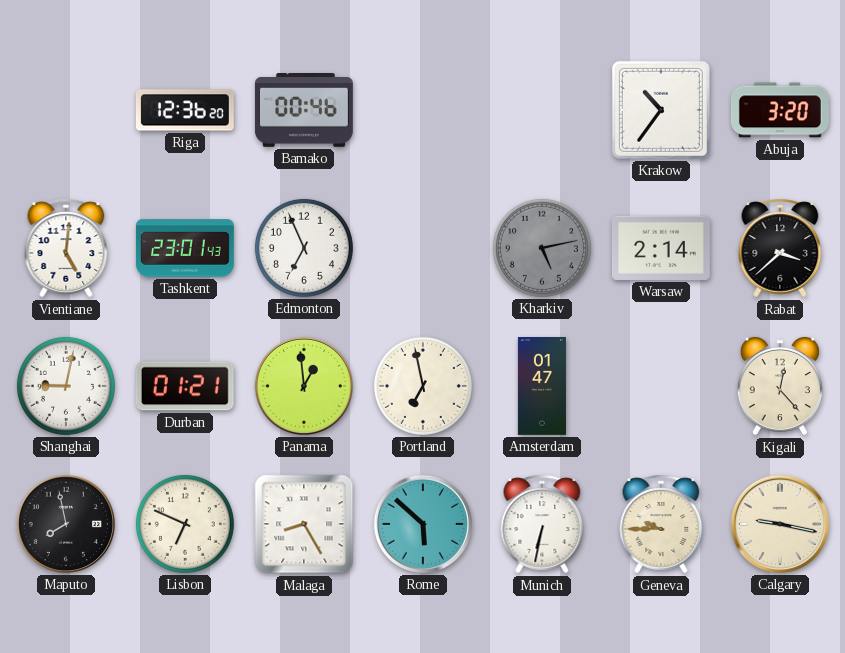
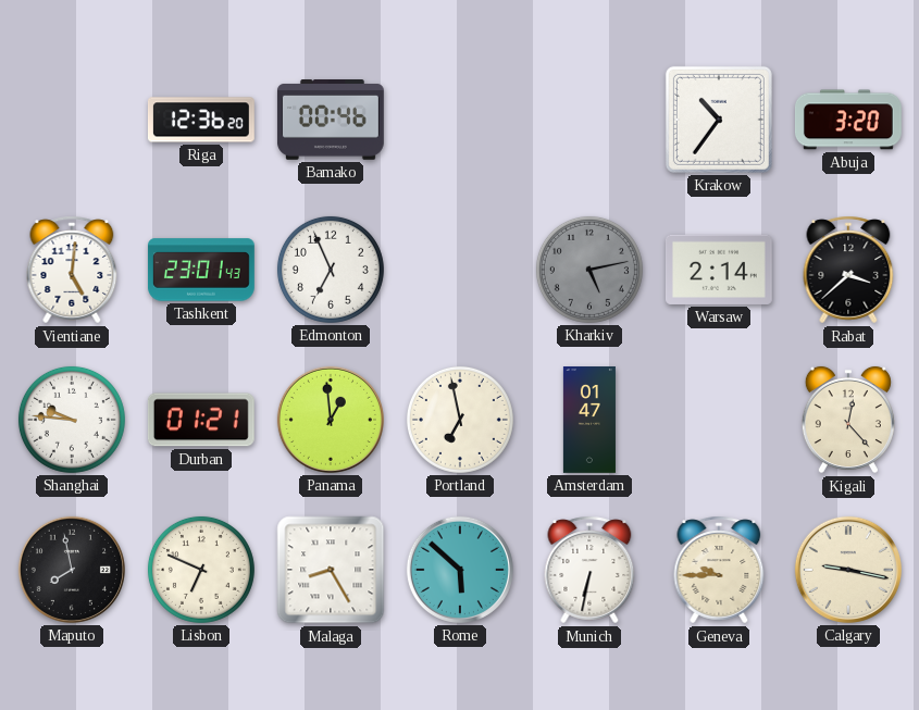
Shanghai: 9:02 -> 9:46 (72, 420)
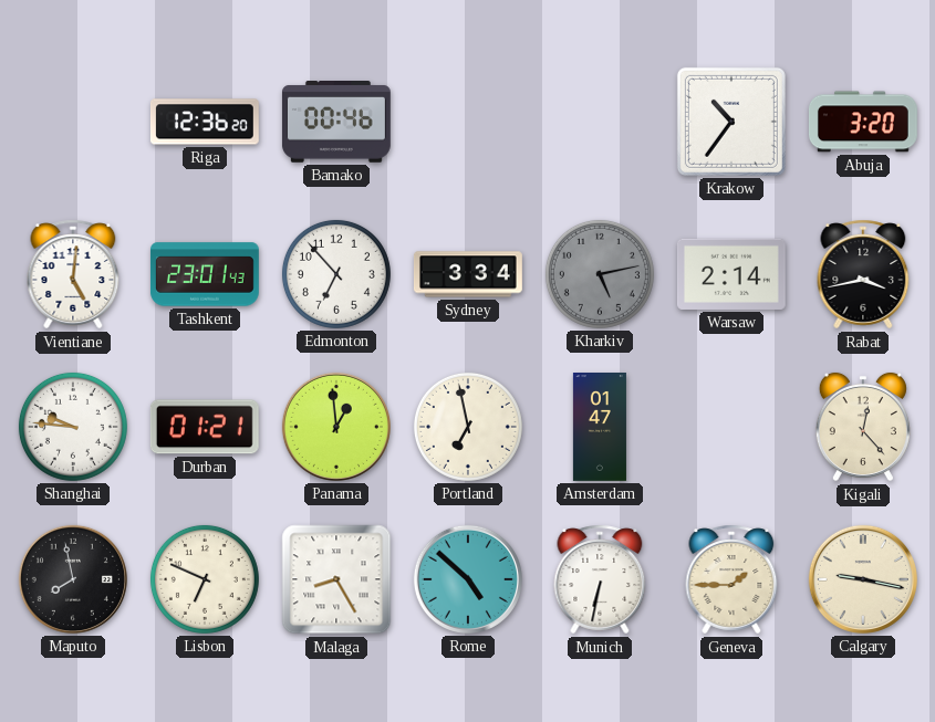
Edmonton: 6:56 -> 6:53 (336, 274)
Sydney: none -> 3:34 (468, 274)
Rabat: 3:38 -> 3:43 (863, 274)
Rome: 5:52 -> 4:52 (468, 579)
Geneva: 9:45 -> 1:45 (731, 579)
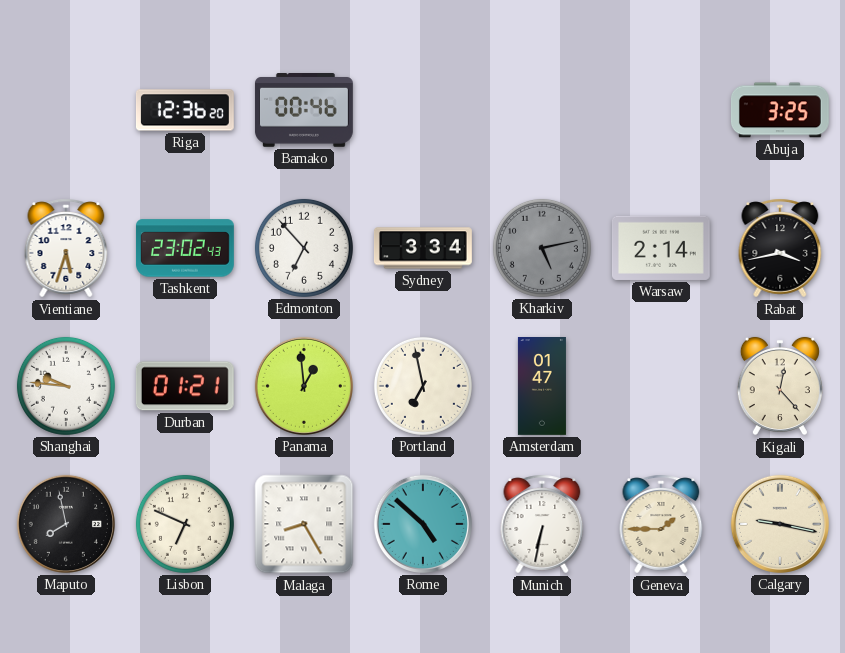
Krakow: 10:36 -> none (731, 122)
Abuja: 3:20 -> 3:25 (780, 110)
Vientiane: 5:01 -> 5:33 (66, 248)
Tashkent: 23:01 -> 23:02 (185, 248)
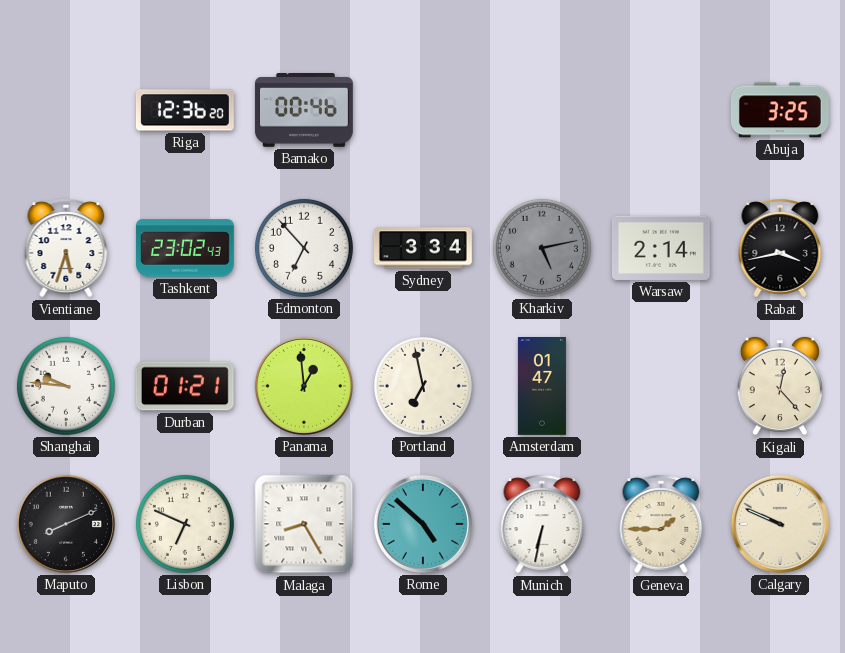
Maputo: 7:58 -> 8:11 (66, 524)
Calgary: 9:17 -> 9:49 (780, 524)
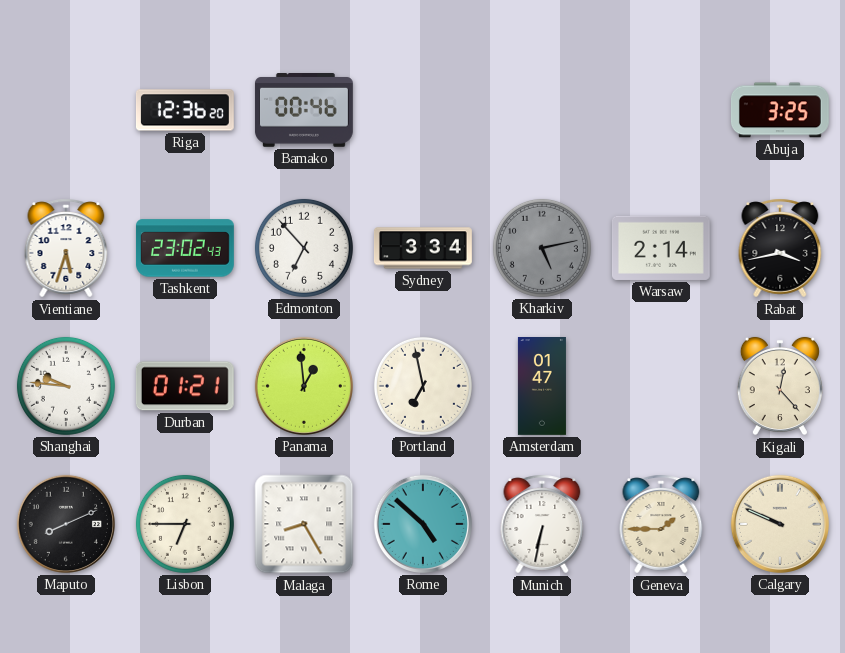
Lisbon: 6:49 -> 6:45 (185, 524)
